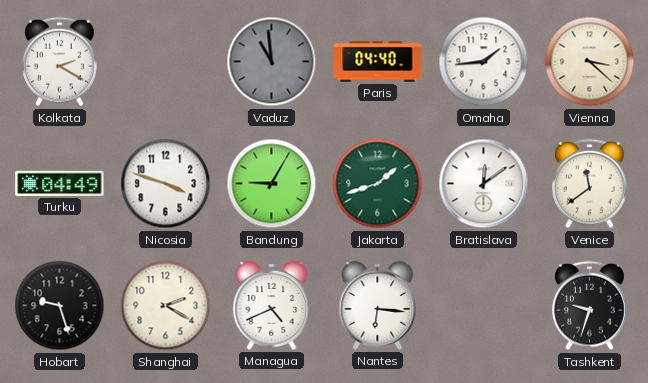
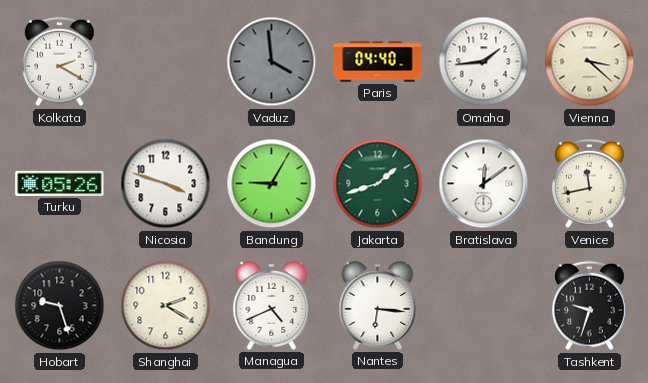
Vaduz: 10:59 -> 3:59 (272, 62)
Turku: 04:49 -> 05:26 (60, 183)
Venice: 11:39 -> 11:43 (590, 184)
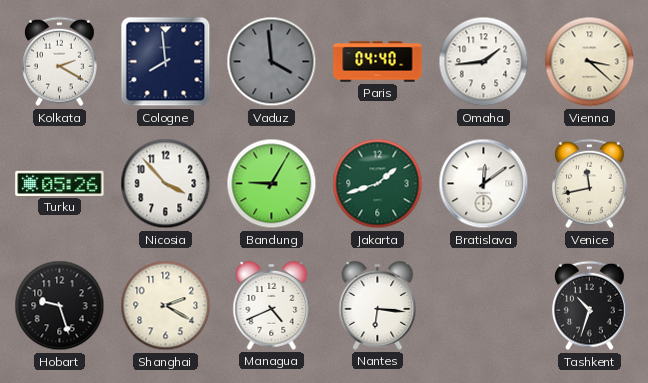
Cologne: none -> 7:59 (166, 62)
Nicosia: 3:48 -> 3:53 (166, 184)
Tashkent: 9:33 -> 10:33 (590, 306)
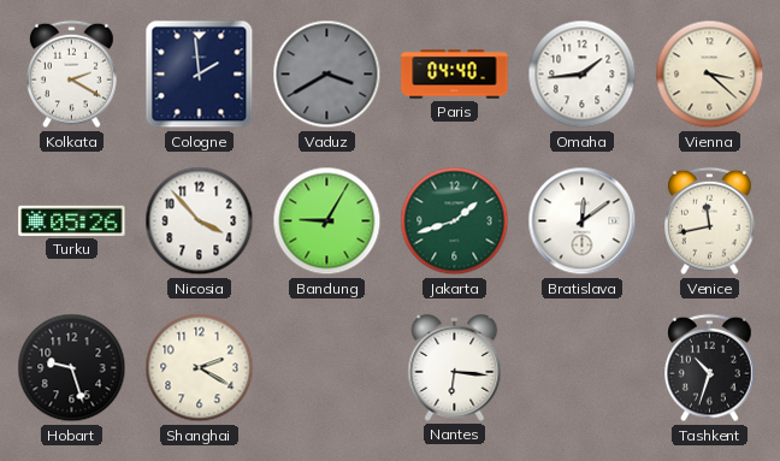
Cologne: 7:59 -> 1:59 (200, 75)
Vaduz: 3:59 -> 3:40 (327, 75)
Managua: 4:41 -> none (272, 305)
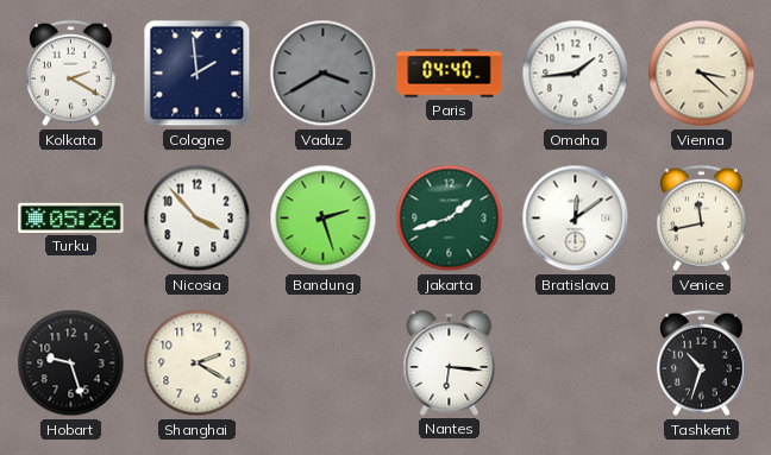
Bandung: 9:05 -> 2:27 (324, 219)
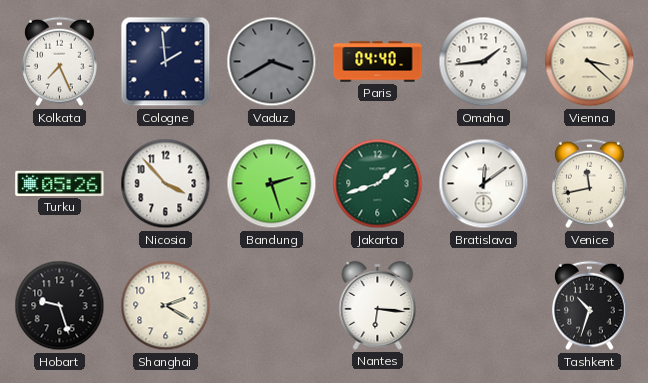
Kolkata: 2:20 -> 7:26 (60, 62)
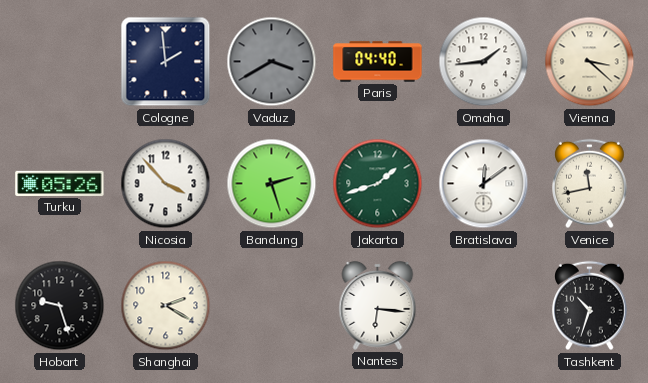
Kolkata: 7:26 -> none (60, 62)
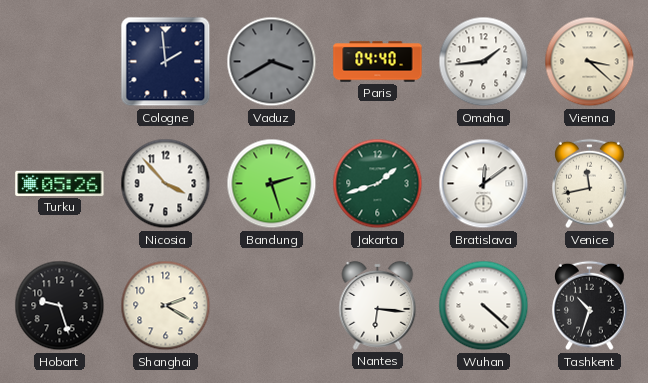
Wuhan: none -> 4:22 (484, 306)
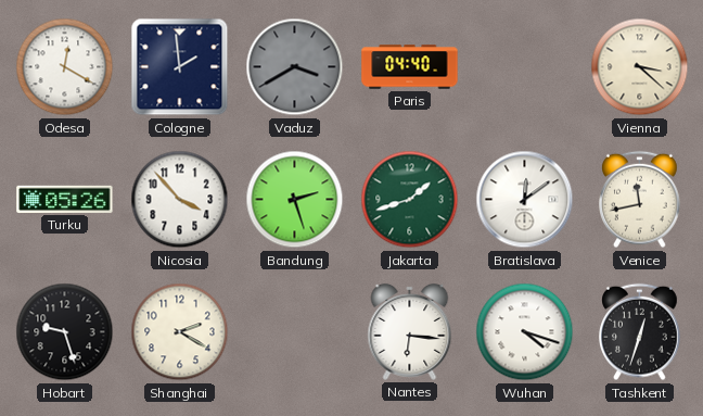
Odesa: none -> 12:20 (65, 67)
Omaha: 1:44 -> none (484, 62)
Wuhan: 4:22 -> 4:18 (525, 332)
Tashkent: 10:33 -> 12:33 (640, 332)
